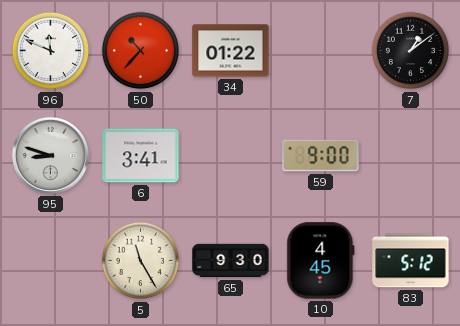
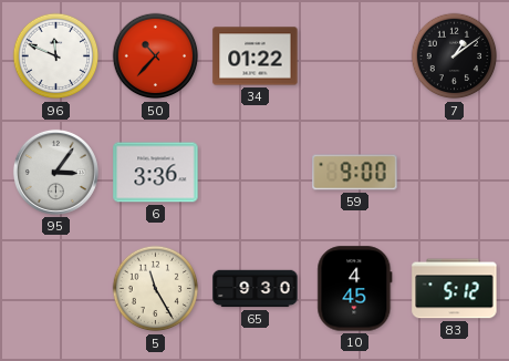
95: 8:48 -> 3:06 (55, 172)
6: 3:41 -> 3:36 (156, 173)
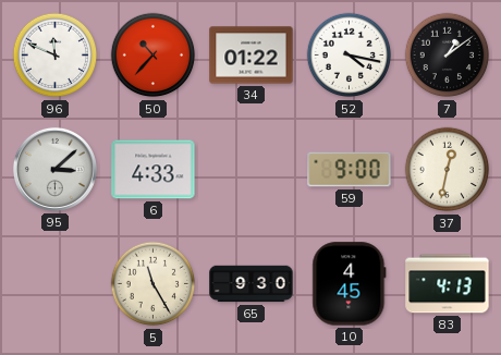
52: none -> 4:17 (350, 56)
95: 3:06 -> 3:08 (54, 169)
6: 3:36 -> 4:33 (154, 170)
37: none -> 12:32 (448, 170)
83: 5:12 -> 4:13 (448, 284)
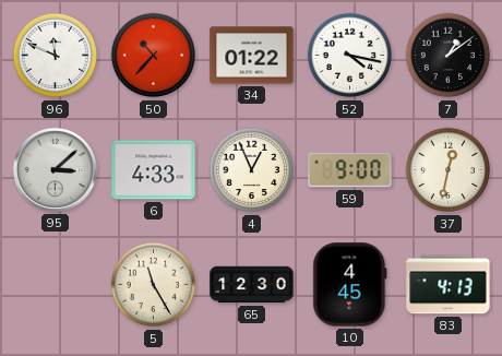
4: none -> 12:56 (252, 170)
65: 9:30 -> 12:30 (252, 285)
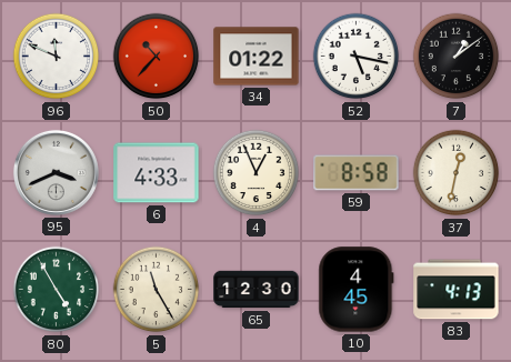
52: 4:17 -> 5:17 (357, 57)
95: 3:08 -> 3:41 (56, 172)
59: 9:00 -> 8:58 (357, 173)
80: none -> 4:55 (57, 290)
